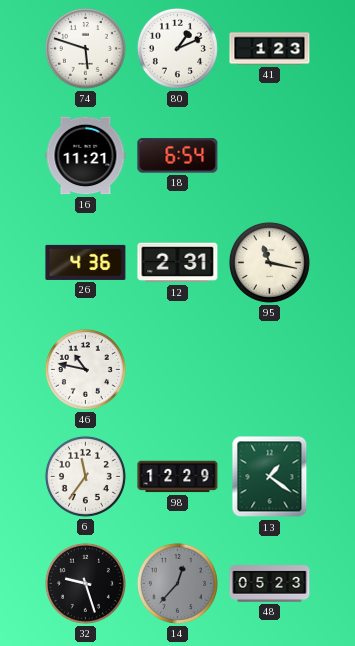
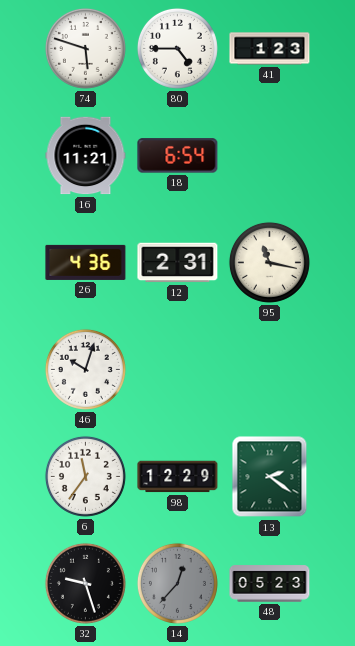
80: 1:11 -> 4:45 (177, 48)
46: 10:47 -> 10:03 (85, 369)
13: 1:21 -> 2:21 (270, 477)
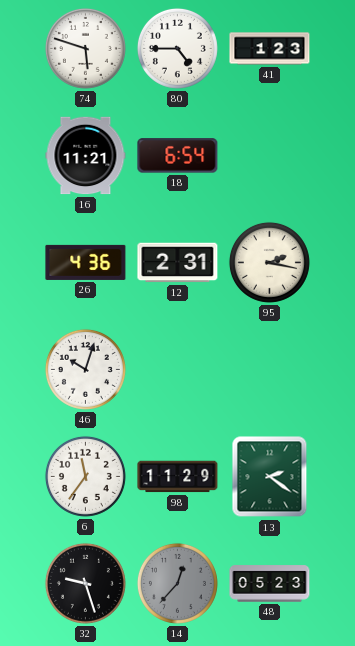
95: 11:17 -> 2:17 (269, 262)
98: 12:29 -> 11:29 (178, 477)
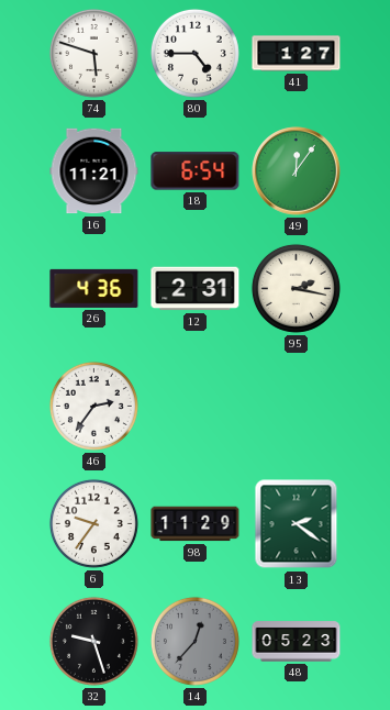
41: 1:23 -> 1:27 (297, 54)
49: none -> 12:06 (297, 171)
46: 10:03 -> 2:36 (93, 406)
6: 11:36 -> 9:36 (93, 523)
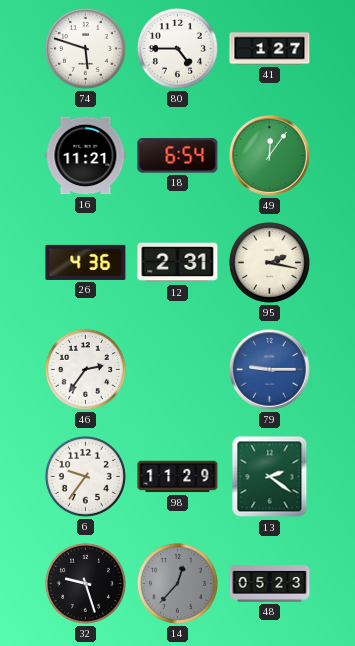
79: none -> 9:15 (270, 370)
